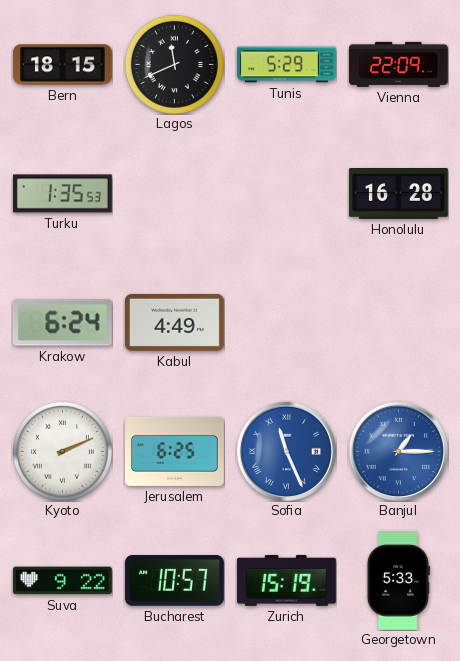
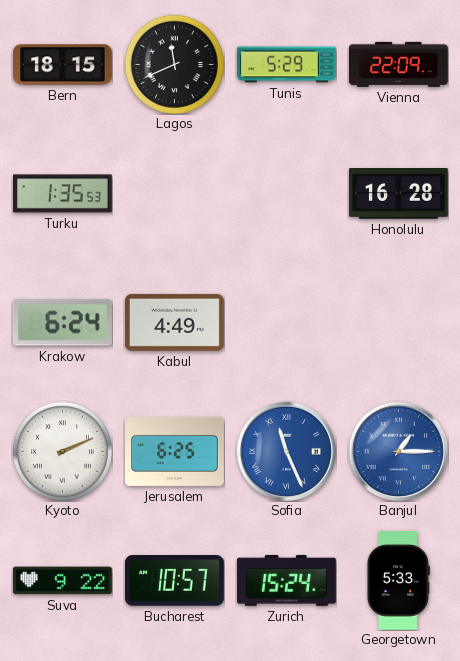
Zurich: 15:19 -> 15:24 (286, 580)
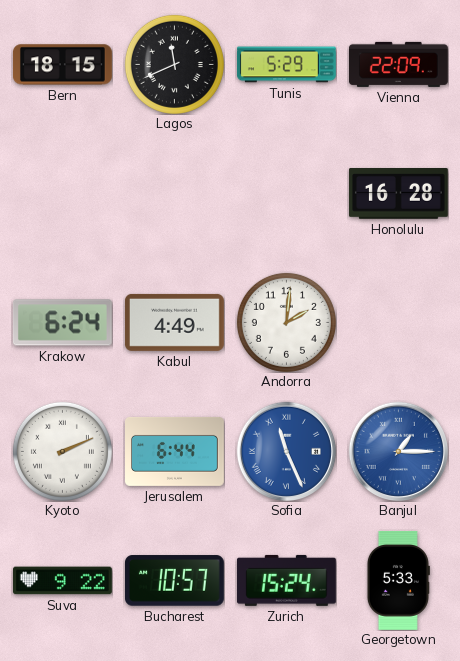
Turku: 1:35 -> none (63, 194)
Andorra: none -> 2:01 (286, 322)
Jerusalem: 6:25 -> 6:44 (175, 451)
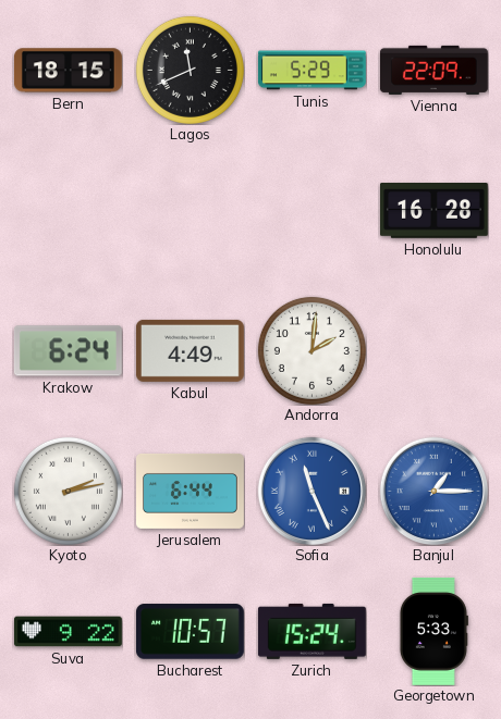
Kyoto: 2:11 -> 2:13 (68, 491)
